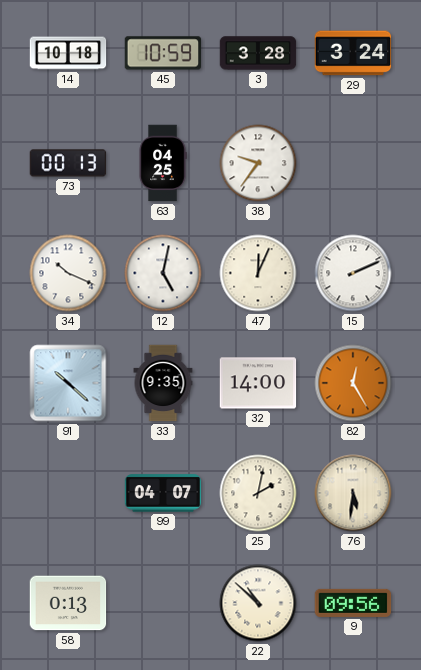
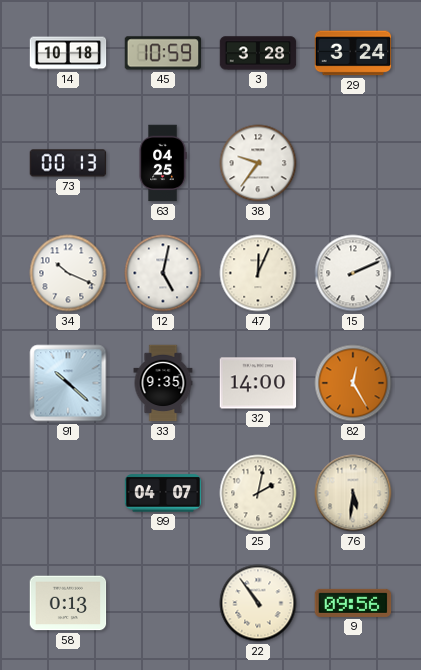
22: 10:52 -> 10:54 (258, 603)
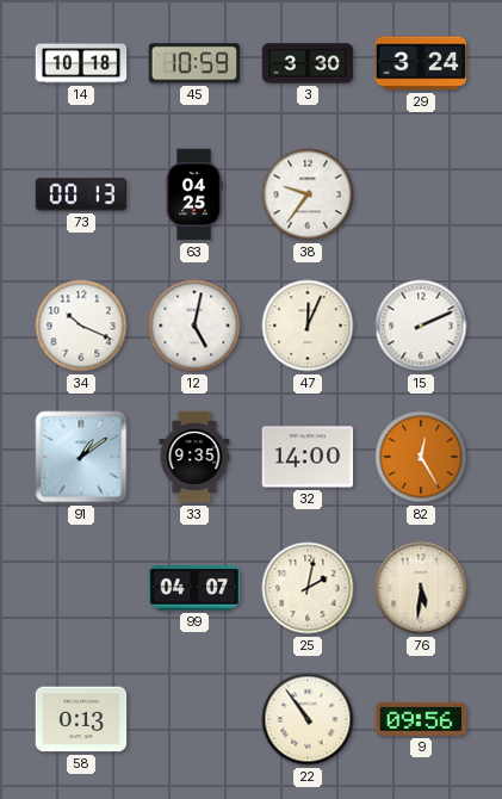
3: 3:28 -> 3:30 (308, 63)
91: 10:22 -> 1:09 (81, 457)
